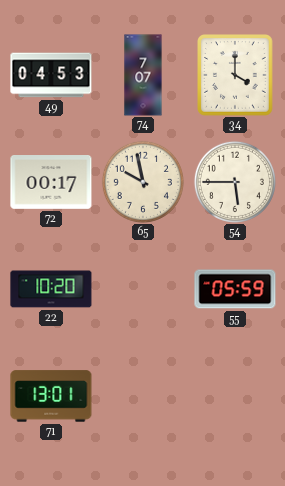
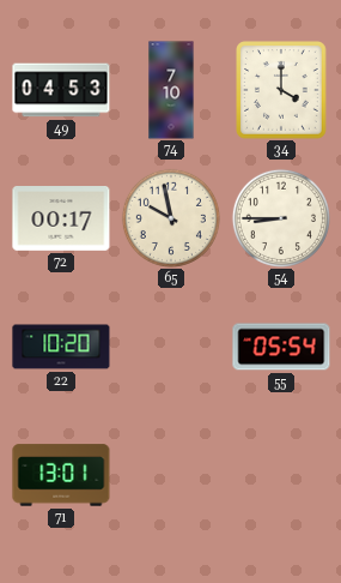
74: 7:07 -> 7:10 (171, 90)
54: 5:45 -> 8:45 (281, 218)
55: 05:59 -> 05:54 (281, 347)
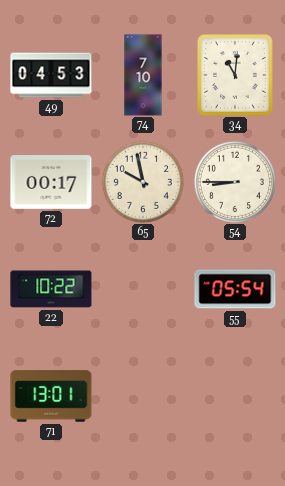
34: 4:00 -> 11:01 (236, 76)
22: 10:20 -> 10:22 (51, 289)
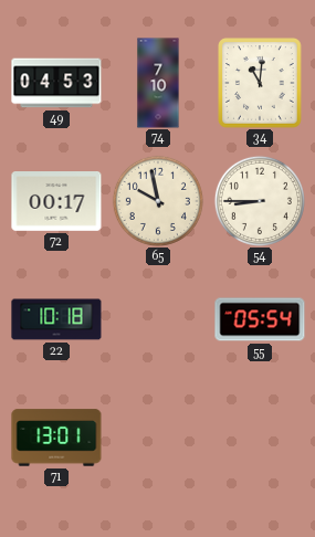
22: 10:22 -> 10:18 (56, 319)
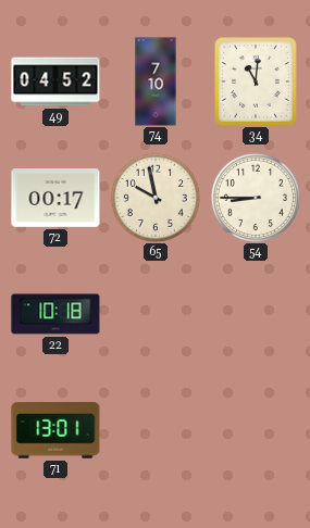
49: 04:53 -> 04:52 (55, 81)
55: 05:54 -> none (260, 319)
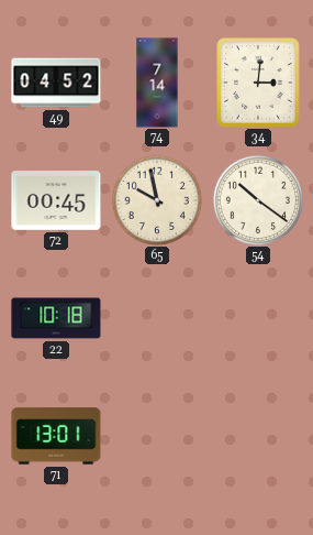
74: 7:10 -> 7:14 (157, 83)
34: 11:01 -> 3:01 (259, 84)
72: 00:17 -> 00:45 (56, 201)
54: 8:45 -> 10:21 (258, 200)
